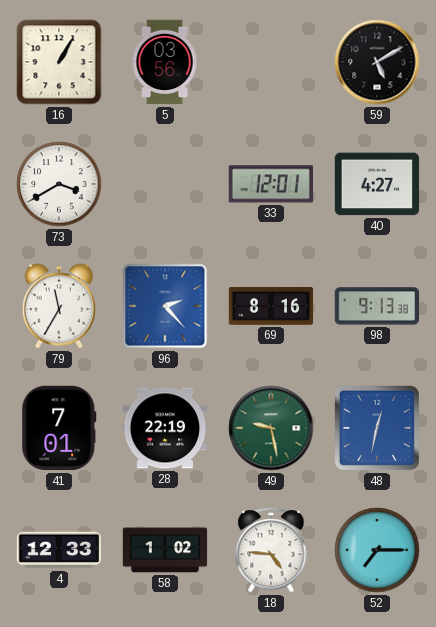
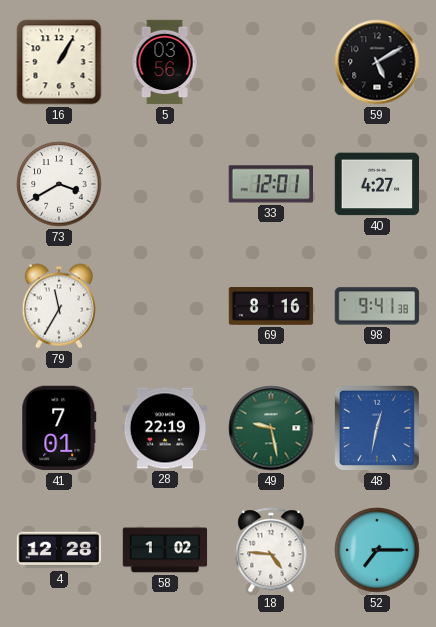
96: 2:23 -> none (165, 306)
98: 9:13 -> 9:41 (377, 306)
4: 12:33 -> 12:28 (59, 550)
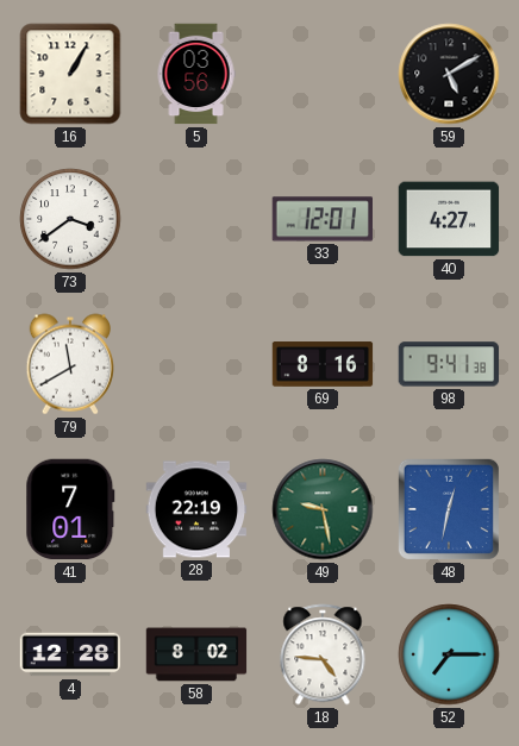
73: 3:40 -> 3:39 (70, 219)
79: 11:35 -> 11:40 (69, 364)
58: 1:02 -> 8:02 (196, 654)
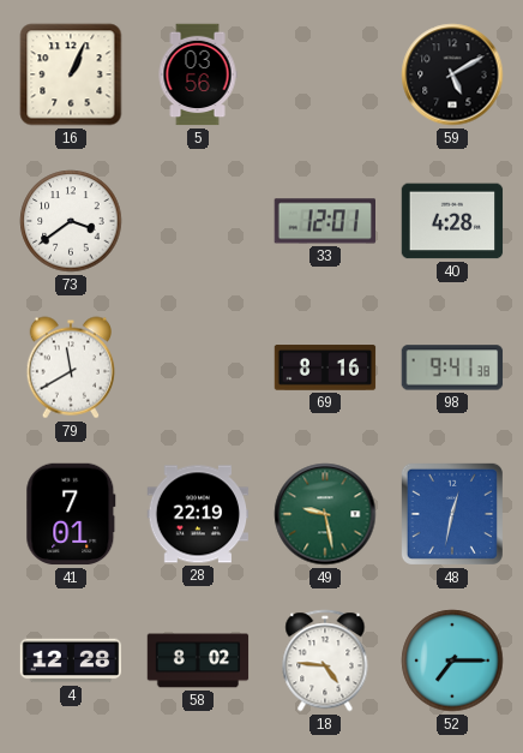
16: 1:05 -> 1:04 (71, 74)
40: 4:27 -> 4:28 (452, 221)
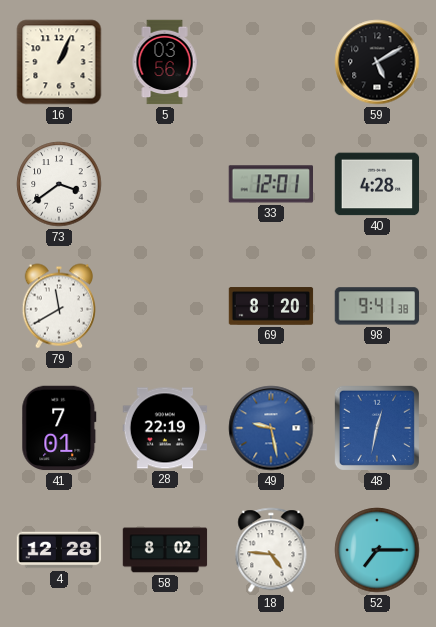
69: 8:16 -> 8:20 (271, 306)
49 dial: green -> blue (271, 428)
